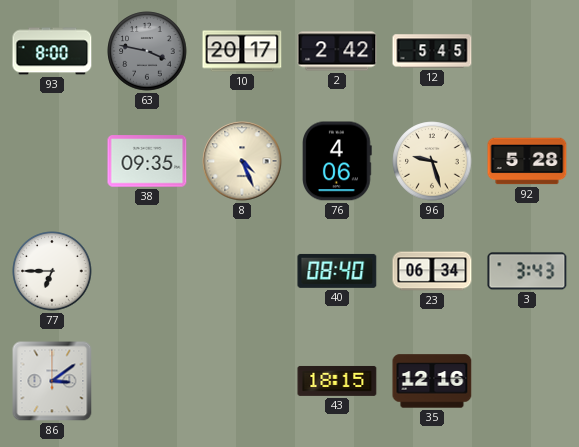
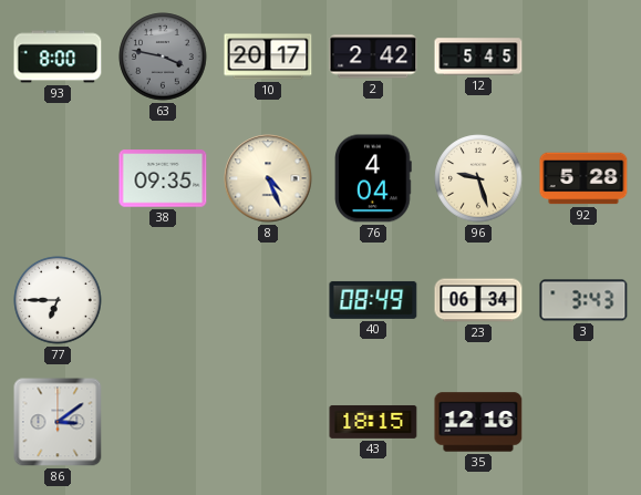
76: 4:06 -> 4:04 (373, 178)
40: 08:40 -> 08:49 (373, 300)
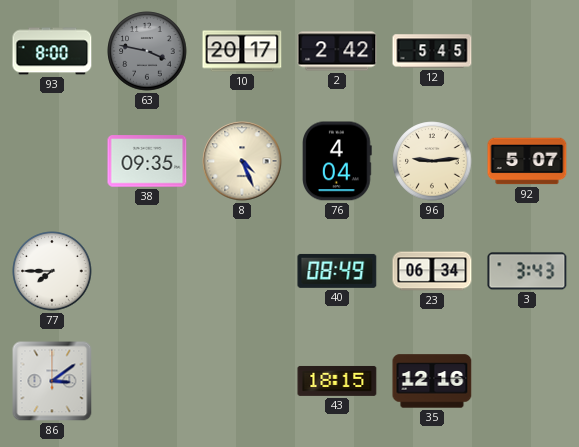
96: 9:27 -> 9:14 (432, 161)
92: 5:28 -> 5:07 (527, 161)
77: 6:45 -> 7:45 (52, 271)
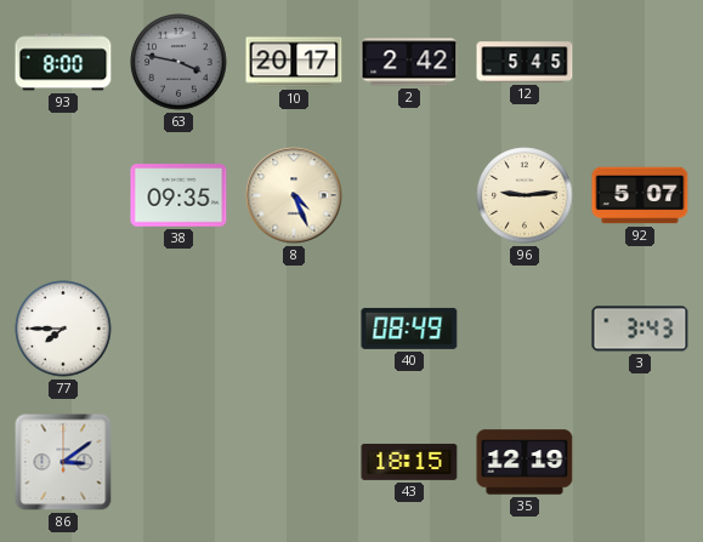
76: 4:04 -> none (337, 161)
23: 06:34 -> none (432, 271)
35: 12:16 -> 12:19 (525, 462)
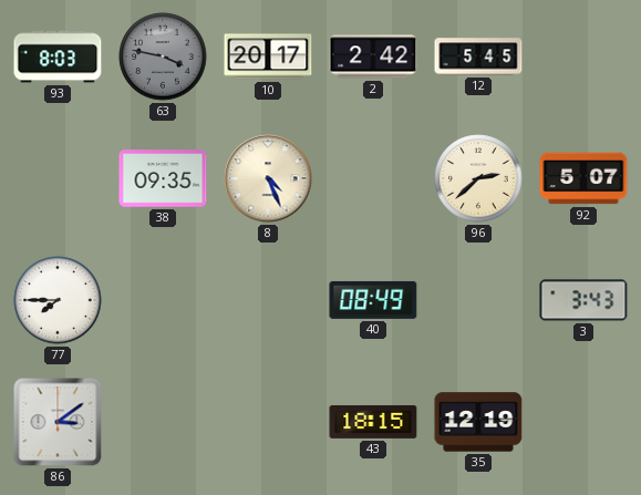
93: 8:00 -> 8:03 (58, 56)
96: 9:14 -> 2:38 (478, 178)
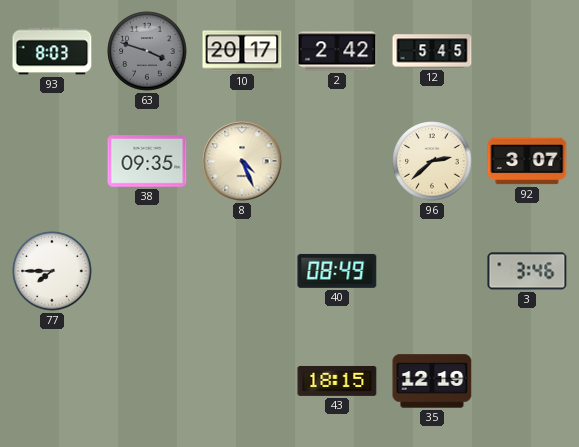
63: 3:47 -> 3:48 (147, 51)
92: 5:07 -> 3:07 (527, 161)
3: 3:43 -> 3:46 (527, 271)
86: 3:09 -> none (58, 422)
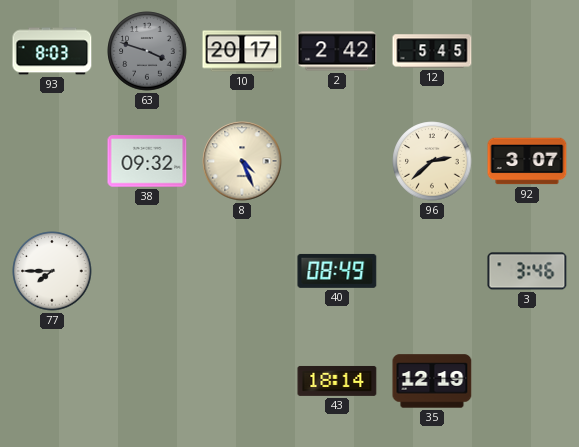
38: 09:35 -> 09:32 (147, 161)
43: 18:15 -> 18:14 (337, 381)
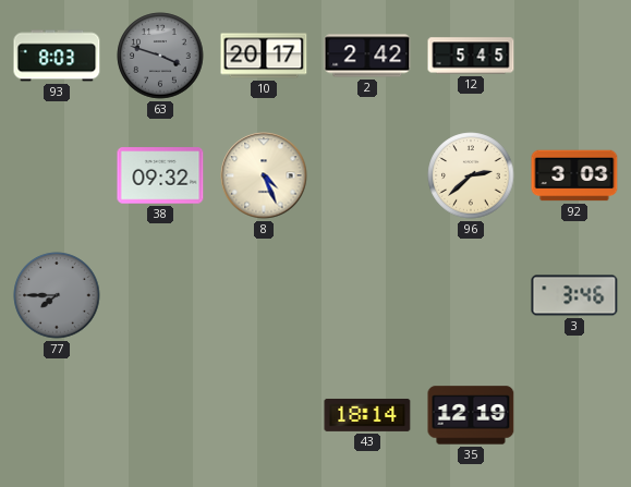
92: 3:07 -> 3:03 (574, 175)
77 dial: white -> grey (57, 295)
40: 08:49 -> none (337, 271)
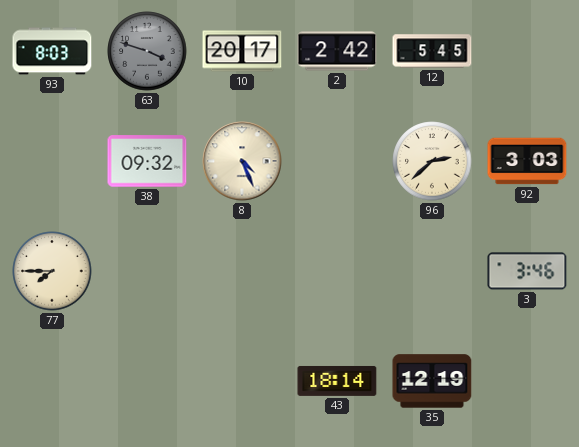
77 dial: grey -> cream (52, 271)
